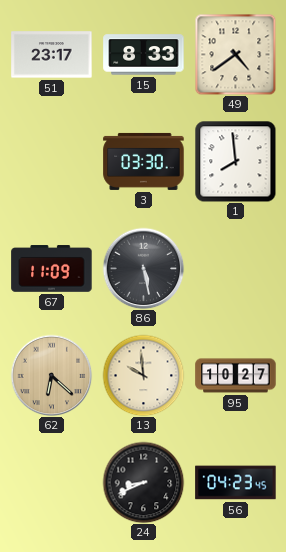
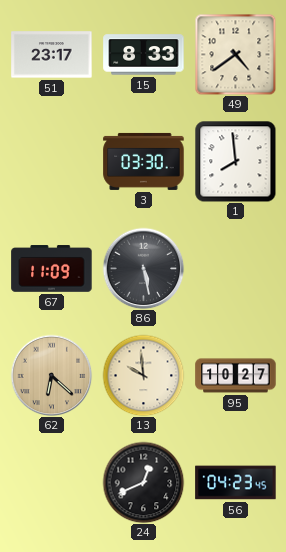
24: 8:41 -> 12:41 (143, 482)
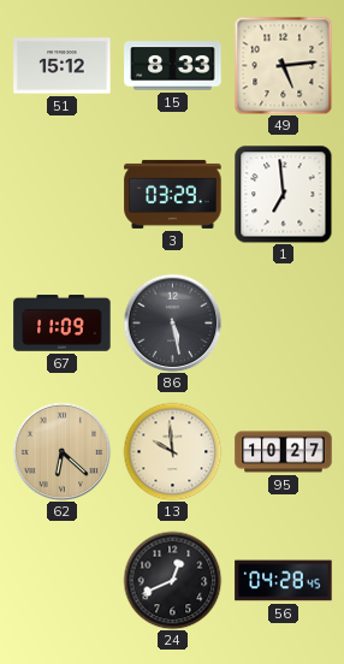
51: 23:17 -> 15:12 (63, 66)
49: 4:39 -> 5:14 (283, 65)
3: 03:30 -> 03:29 (173, 194)
1: 7:59 -> 6:59 (283, 195)
56: 04:23 -> 04:28 (284, 581)
